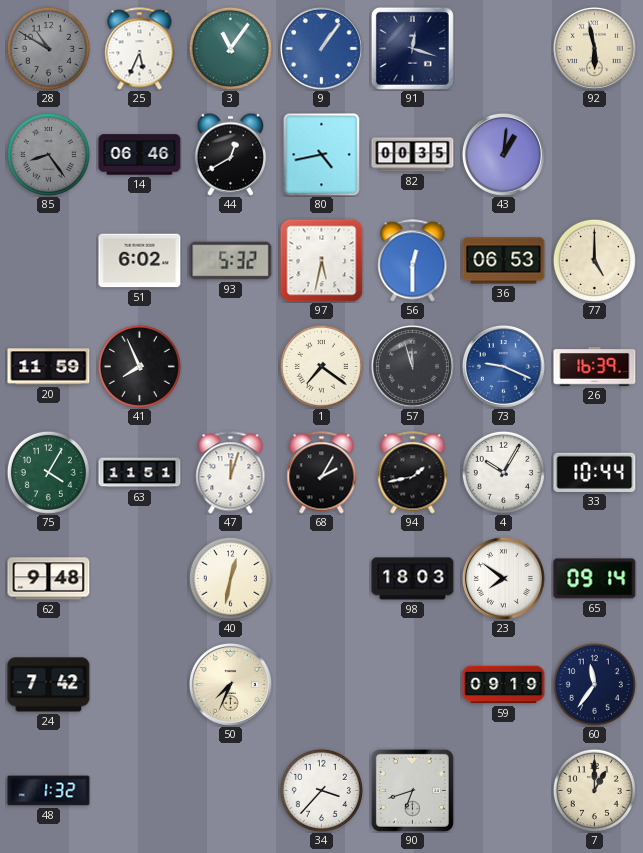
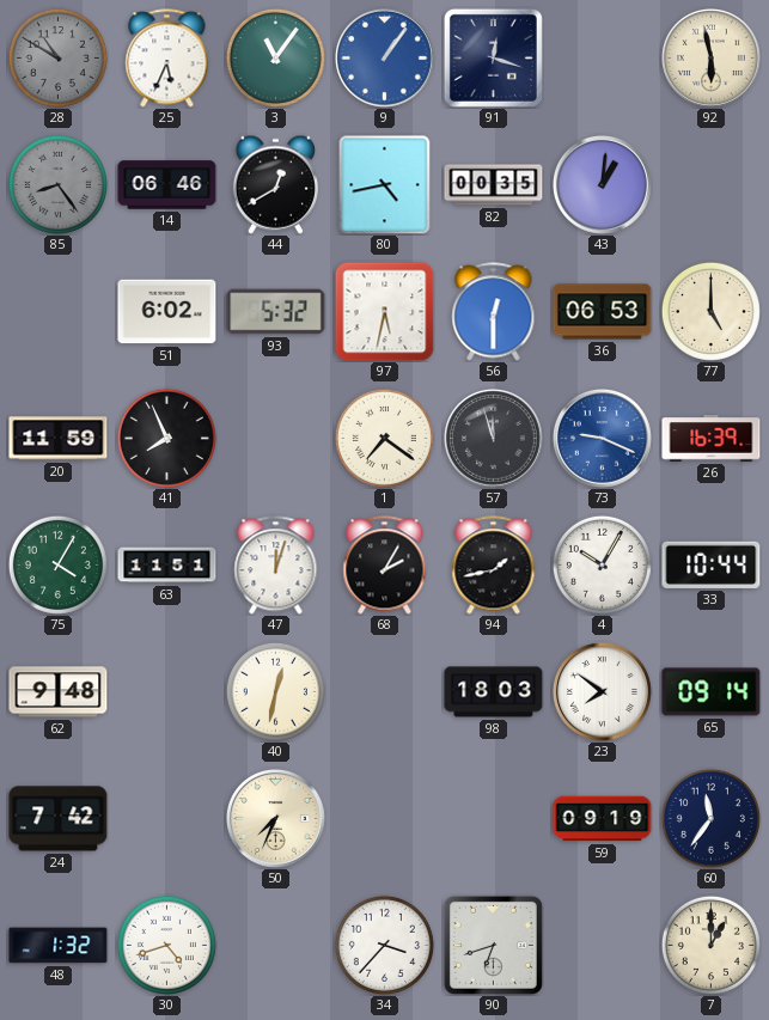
30: none -> 4:42 (166, 945)
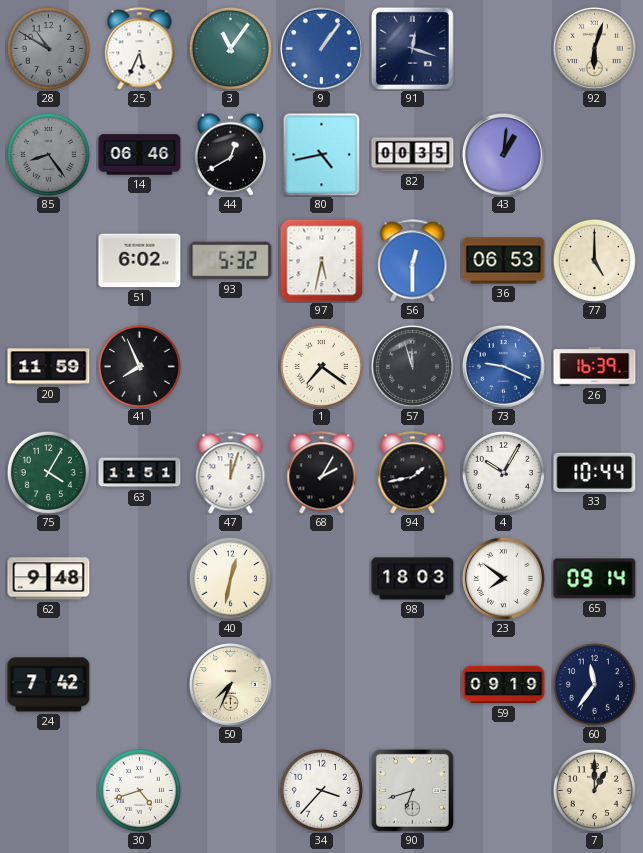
92: 5:58 -> 6:03 (595, 49)
48: 1:32 -> none (59, 946)
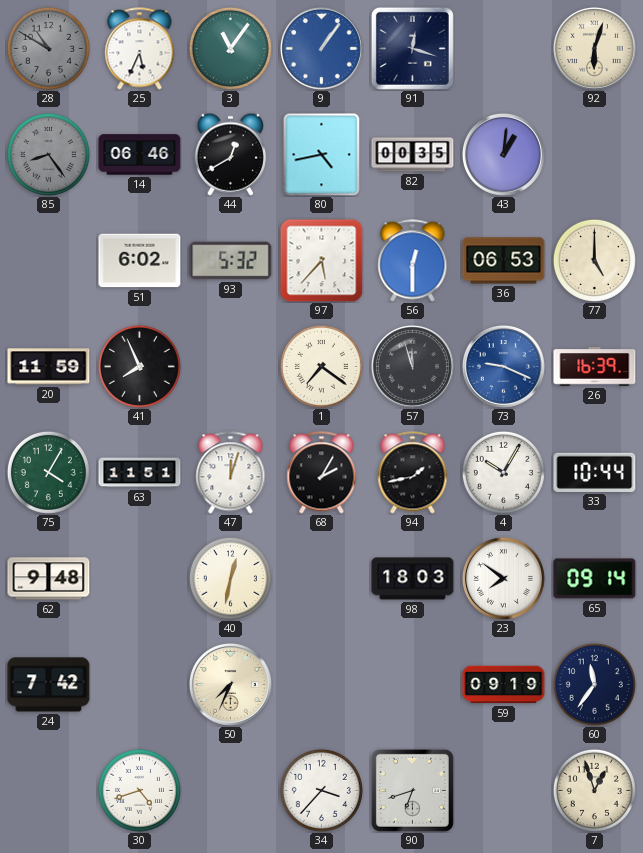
97: 5:32 -> 5:37 (321, 260)
7: 1:00 -> 12:57 (594, 790)
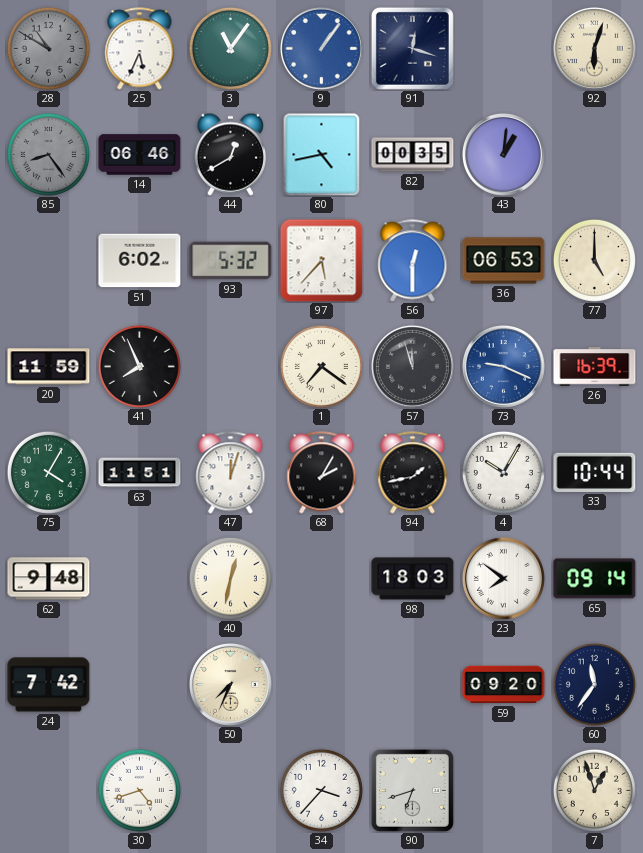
59: 09:19 -> 09:20 (504, 685)
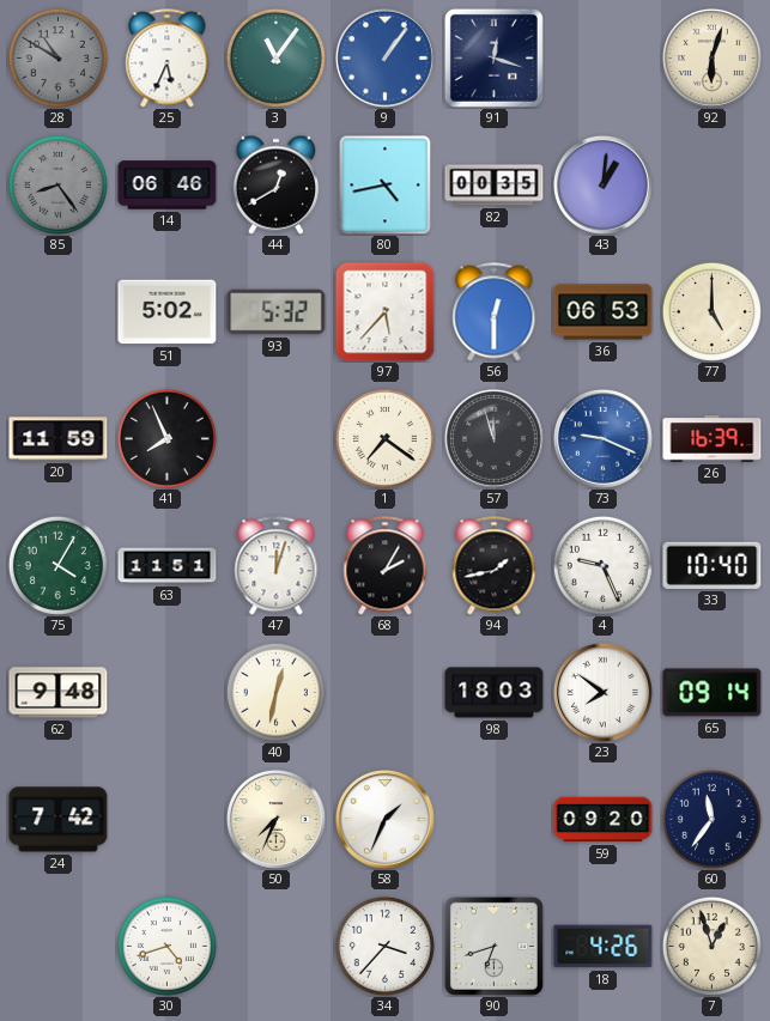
51: 6:02 -> 5:02 (168, 312)
4: 10:05 -> 9:26 (602, 565)
33: 10:44 -> 10:40 (713, 565)
58: none -> 1:34 (386, 820)
18: none -> 4:26 (604, 947)
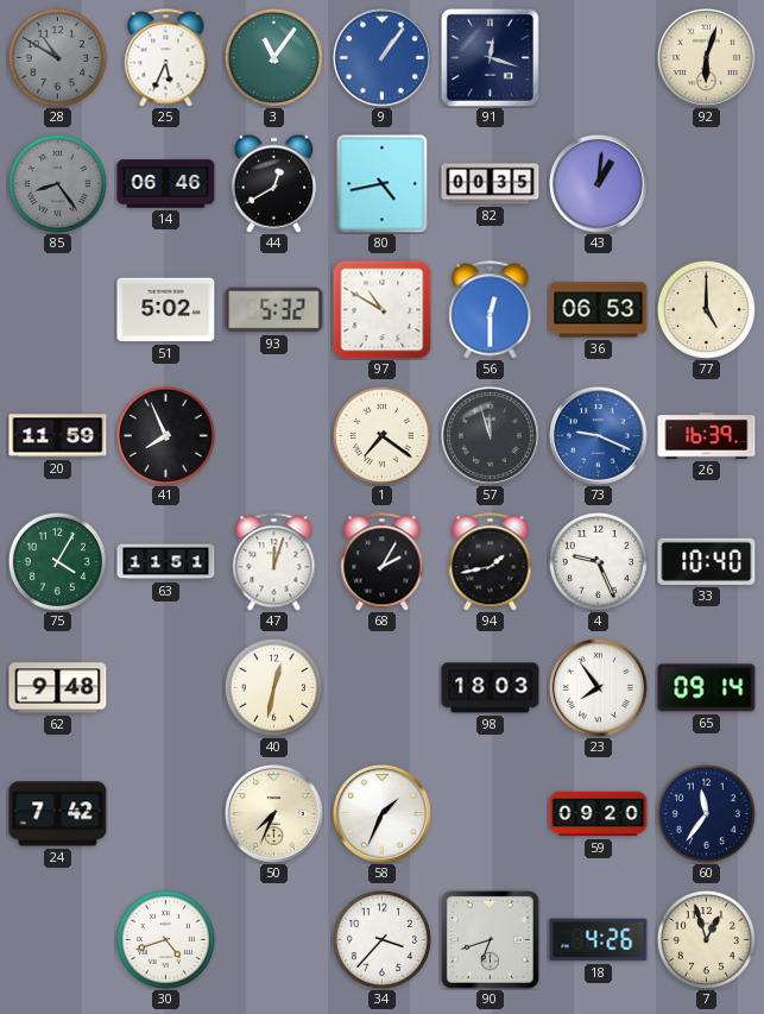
97: 5:37 -> 10:50 (381, 309)
23: 7:51 -> 7:54 (599, 688)
